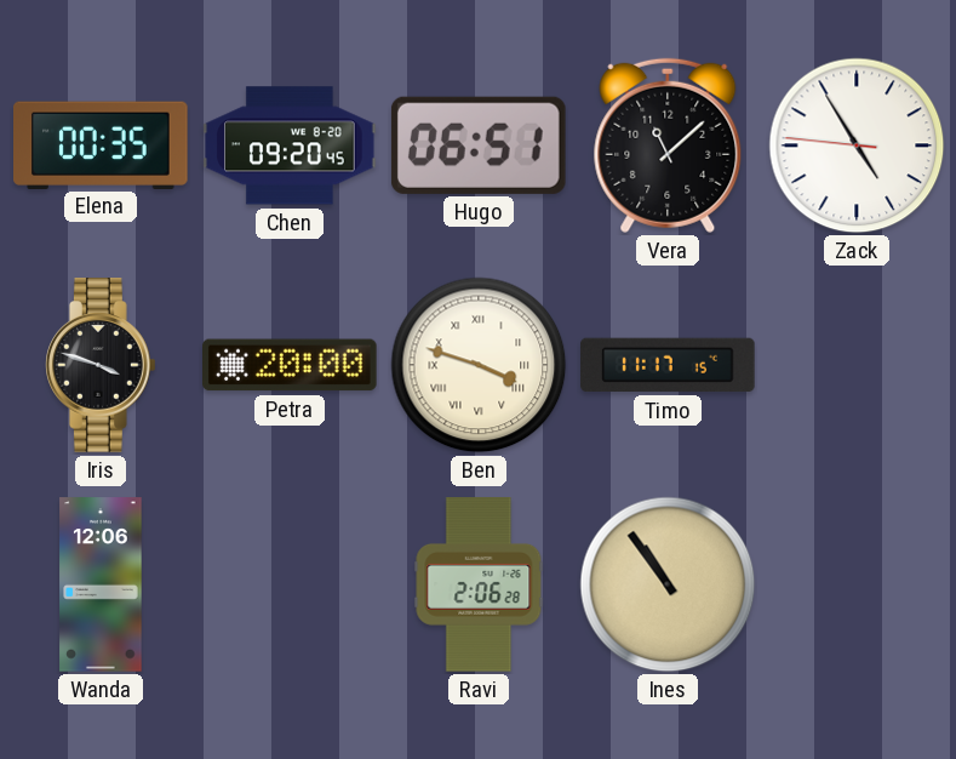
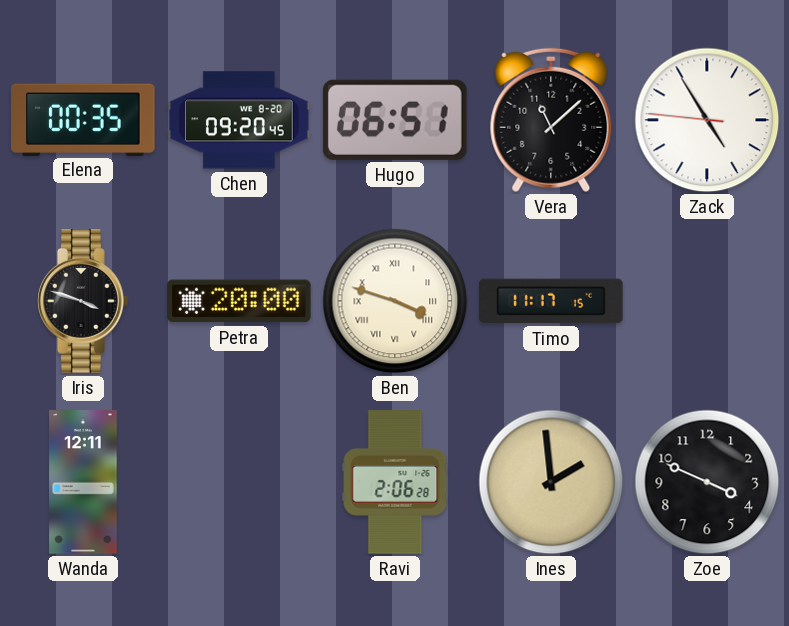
Wanda: 12:06 -> 12:11 (83, 482)
Ines: 10:54 -> 1:59 (551, 482)
Zoe: none -> 3:49 (707, 482)
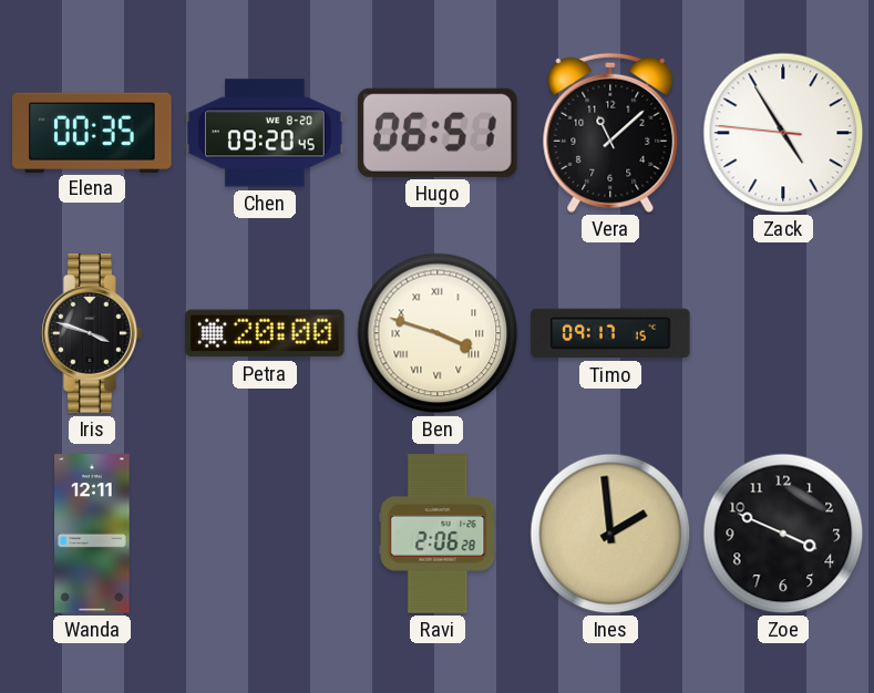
Timo: 11:17 -> 09:17 (610, 333)
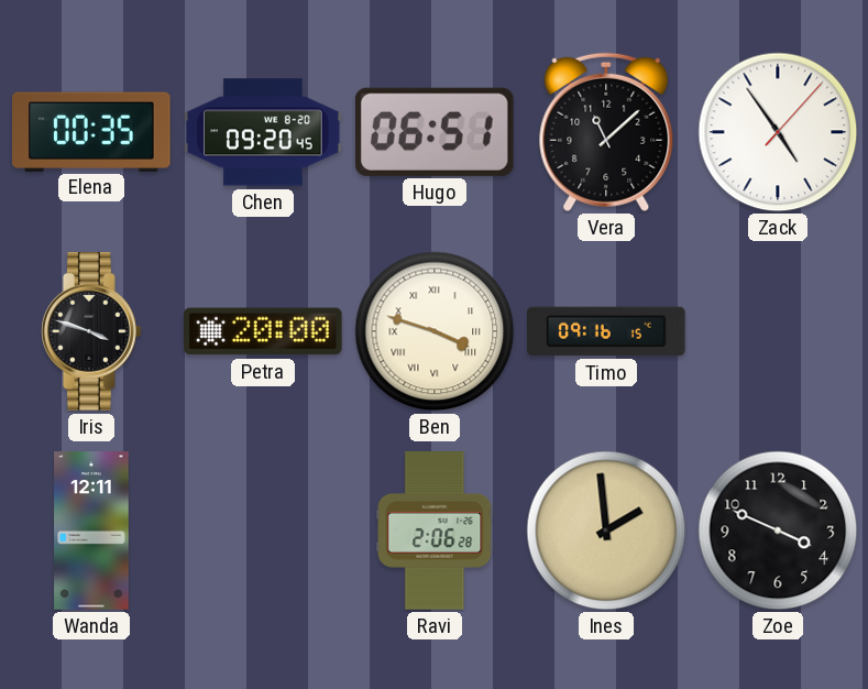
Zack: 4:54:46 -> 4:54:07 (778, 132)
Timo: 09:17 -> 09:16 (606, 331)
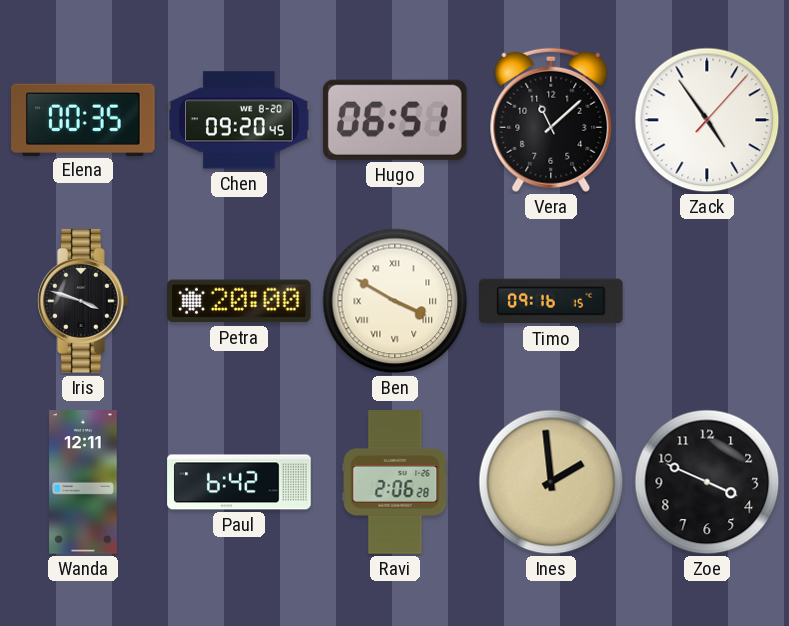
Ben: 3:48 -> 3:50 (395, 301)
Paul: none -> 6:42 (239, 482)
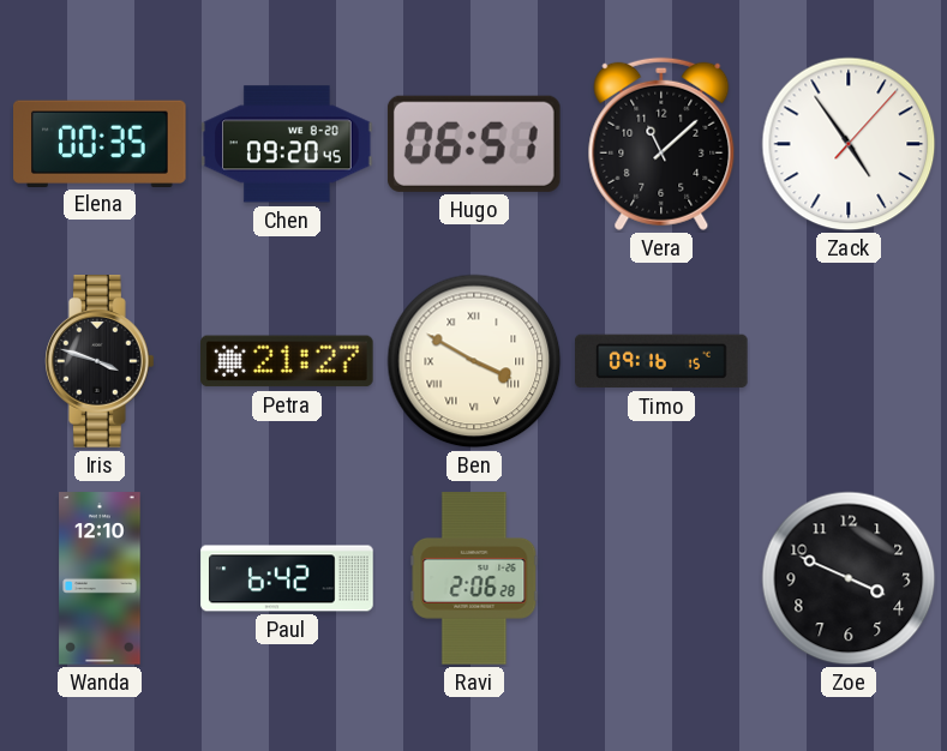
Petra: 20:00 -> 21:27 (288, 361)
Wanda: 12:11 -> 12:10 (100, 578)
Ines: 1:59 -> none (551, 482)
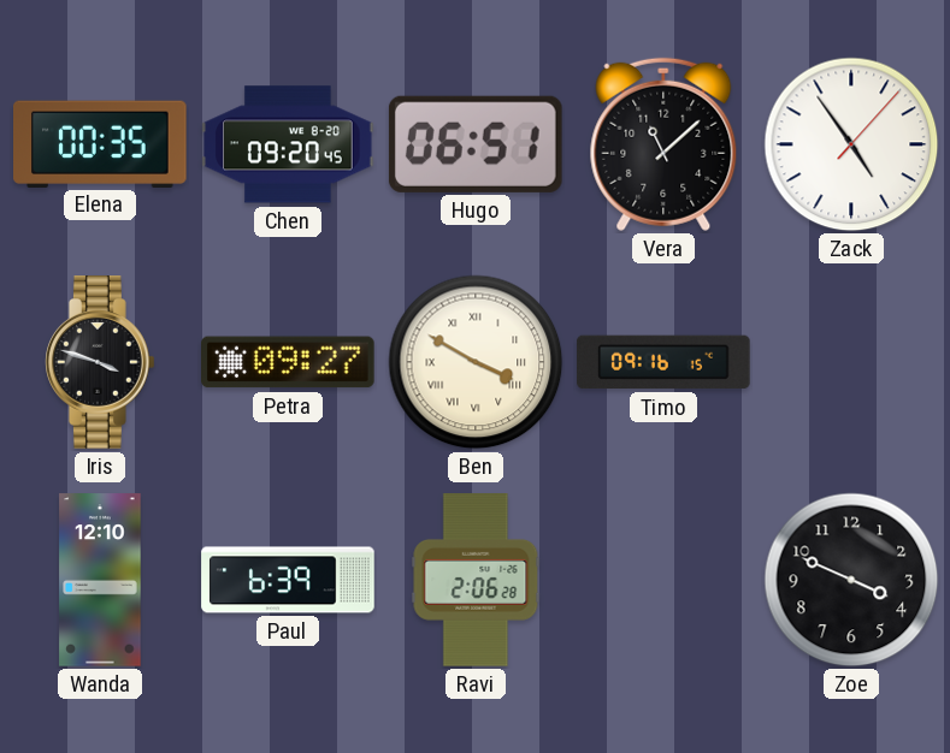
Petra: 21:27 -> 09:27 (289, 362)
Paul: 6:42 -> 6:39 (288, 580)
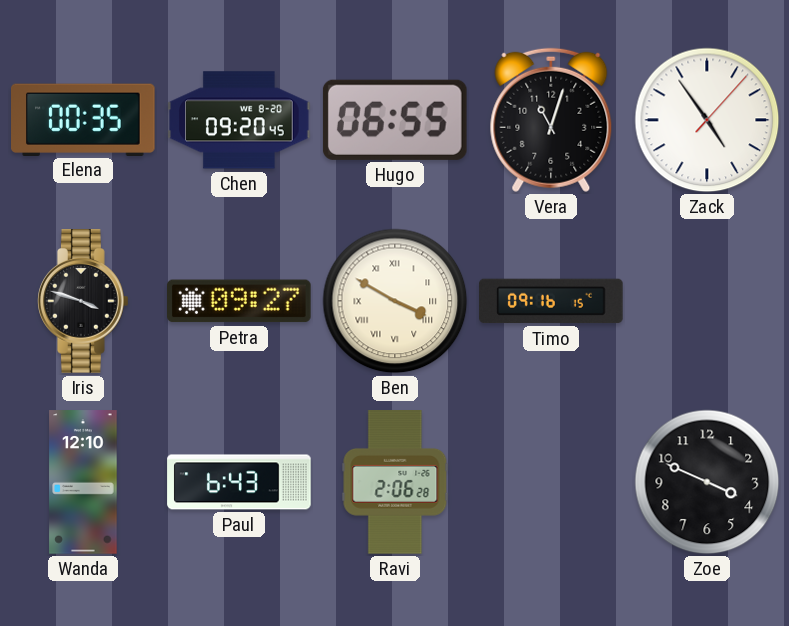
Hugo: 06:51 -> 06:55 (395, 120)
Vera: 11:08 -> 11:03 (551, 120)
Paul: 6:39 -> 6:43 (239, 482)
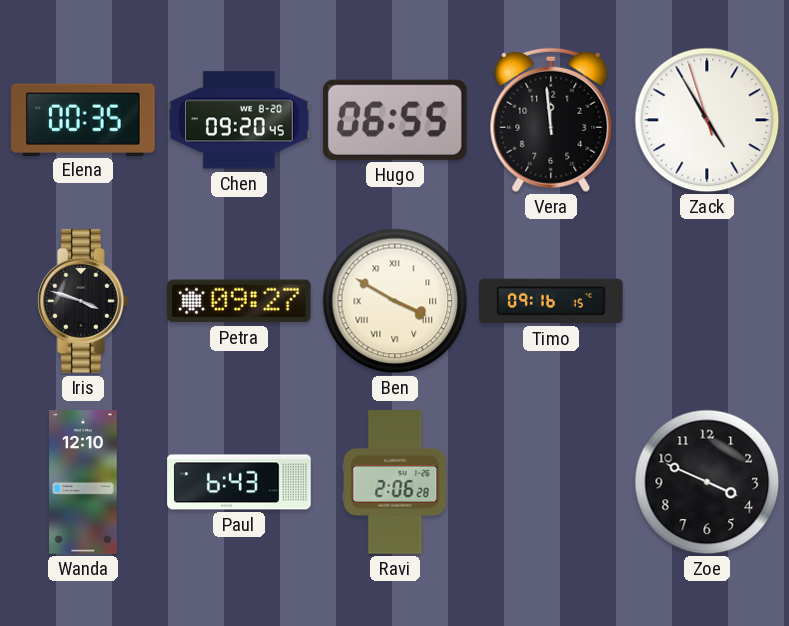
Vera: 11:03 -> 11:59 (551, 120)
Zack: 4:54:07 -> 4:54:57 (707, 120)
